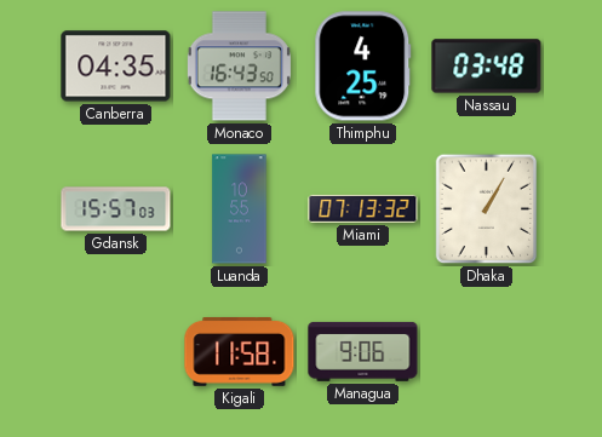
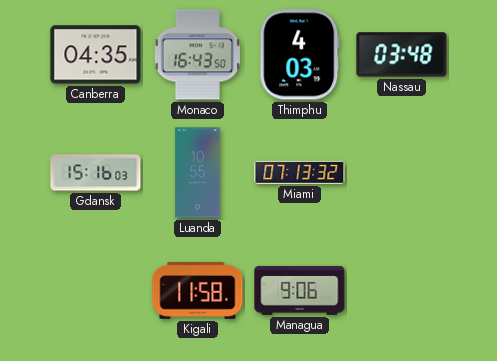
Thimphu: 4:25 -> 4:03 (300, 55)
Gdansk: 15:57 -> 15:16 (96, 173)
Dhaka: 1:05 -> none (487, 209)
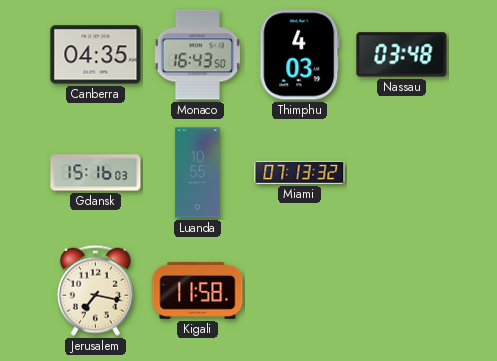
Jerusalem: none -> 7:17 (95, 290)
Managua: 9:06 -> none (300, 290)
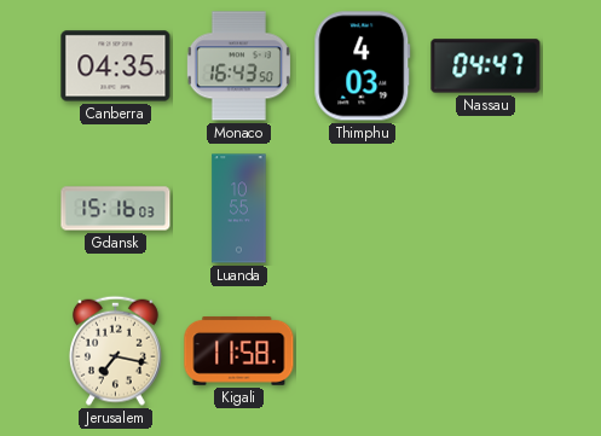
Nassau: 03:48 -> 04:47 (486, 66)
Miami: 07:13 -> none (300, 172)
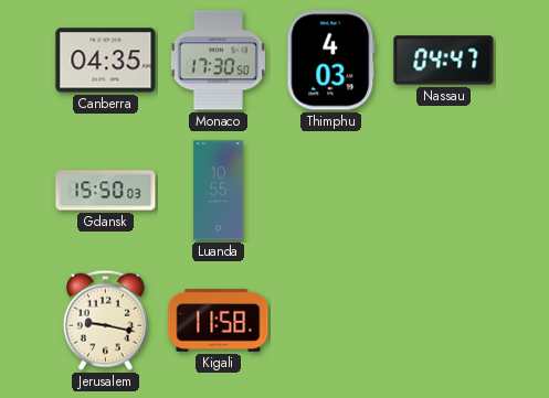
Monaco: 16:43 -> 17:30 (218, 61)
Gdansk: 15:16 -> 15:50 (106, 191)
Jerusalem: 7:17 -> 9:17 (105, 320)
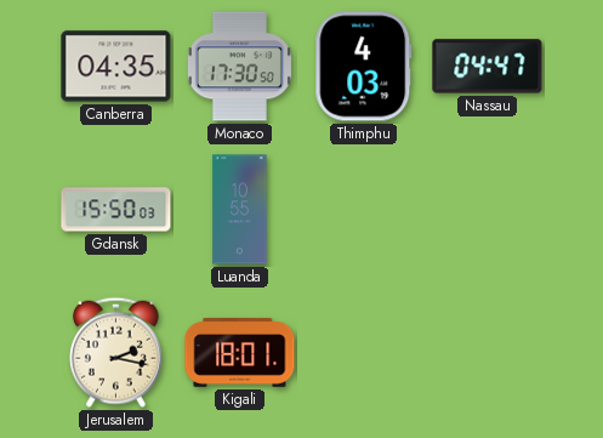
Jerusalem: 9:17 -> 2:17 (115, 352)
Kigali: 11:58 -> 18:01 (240, 352)
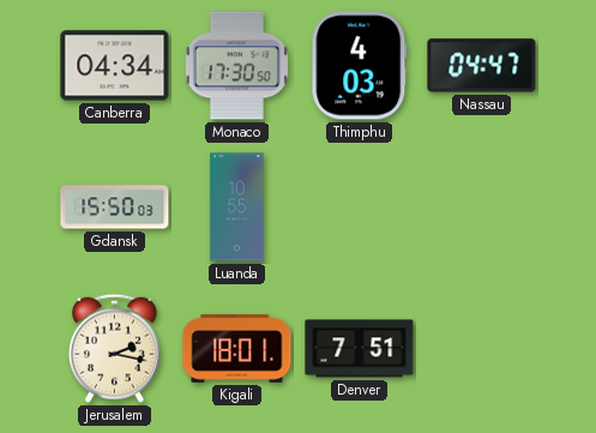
Canberra: 04:35 -> 04:34 (115, 66)
Denver: none -> 7:51 (360, 349)
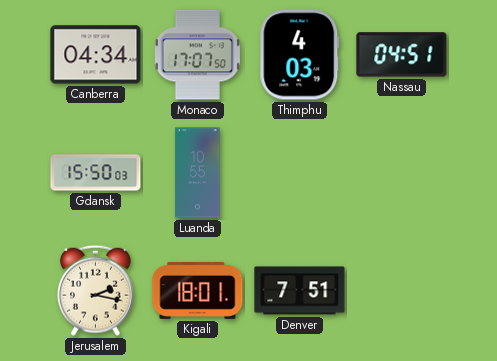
Monaco: 17:30 -> 17:07 (197, 55)
Nassau: 04:47 -> 04:51 (402, 55)
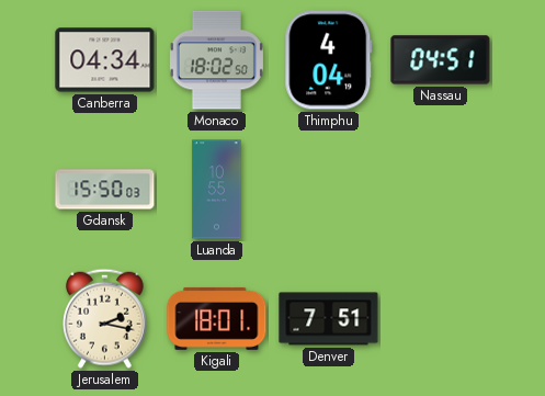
Monaco: 17:07 -> 18:02 (216, 60)
Thimphu: 4:03 -> 4:04 (329, 60)
